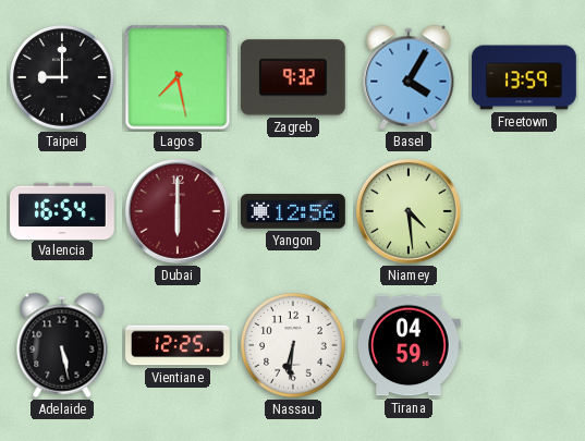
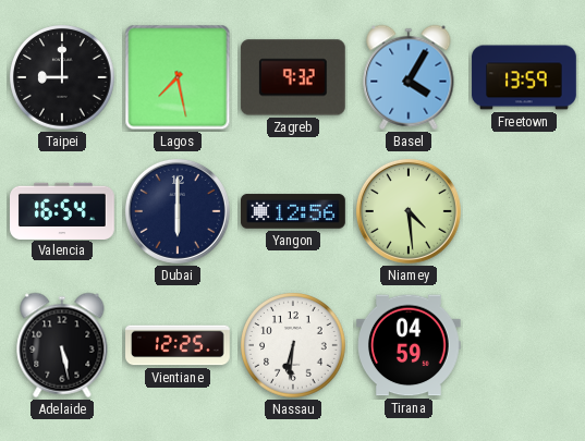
Dubai dial: burgundy -> navy (178, 211)
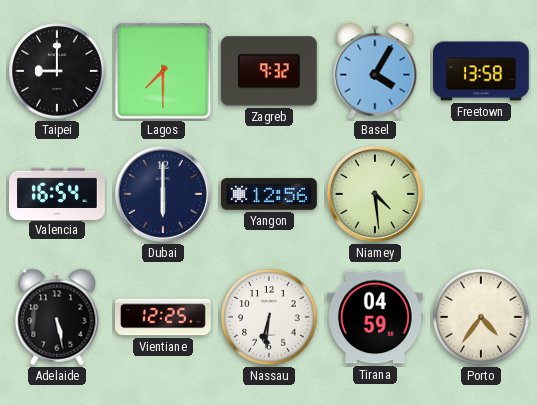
Lagos: 7:28 -> 7:30 (163, 71)
Freetown: 13:59 -> 13:58 (481, 71)
Porto: none -> 4:36 (481, 317)
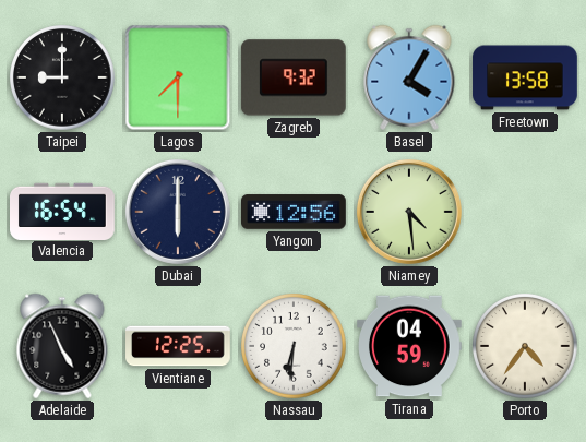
Adelaide: 5:28 -> 4:56 (62, 346)
